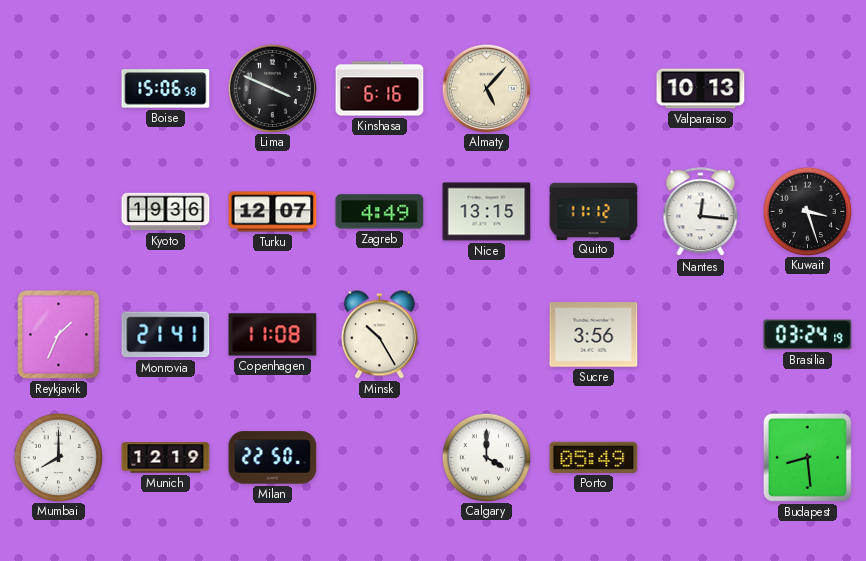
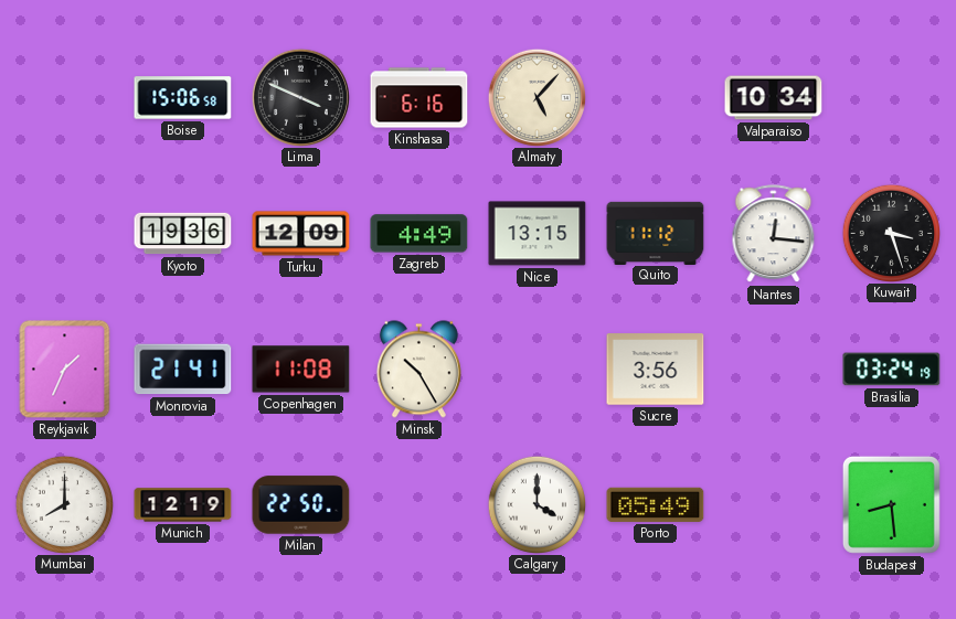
Valparaiso: 10:13 -> 10:34 (774, 98)
Turku: 12:07 -> 12:09 (301, 234)
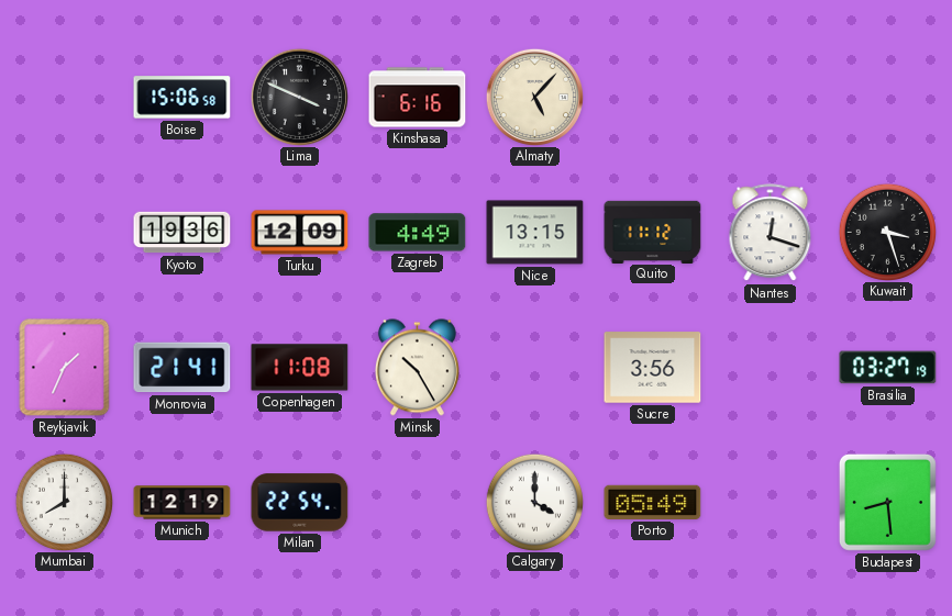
Valparaiso: 10:34 -> none (774, 98)
Nantes: 12:16 -> 12:18 (771, 233)
Brasilia: 03:24 -> 03:27 (888, 368)
Milan: 22:50 -> 22:54 (300, 503)
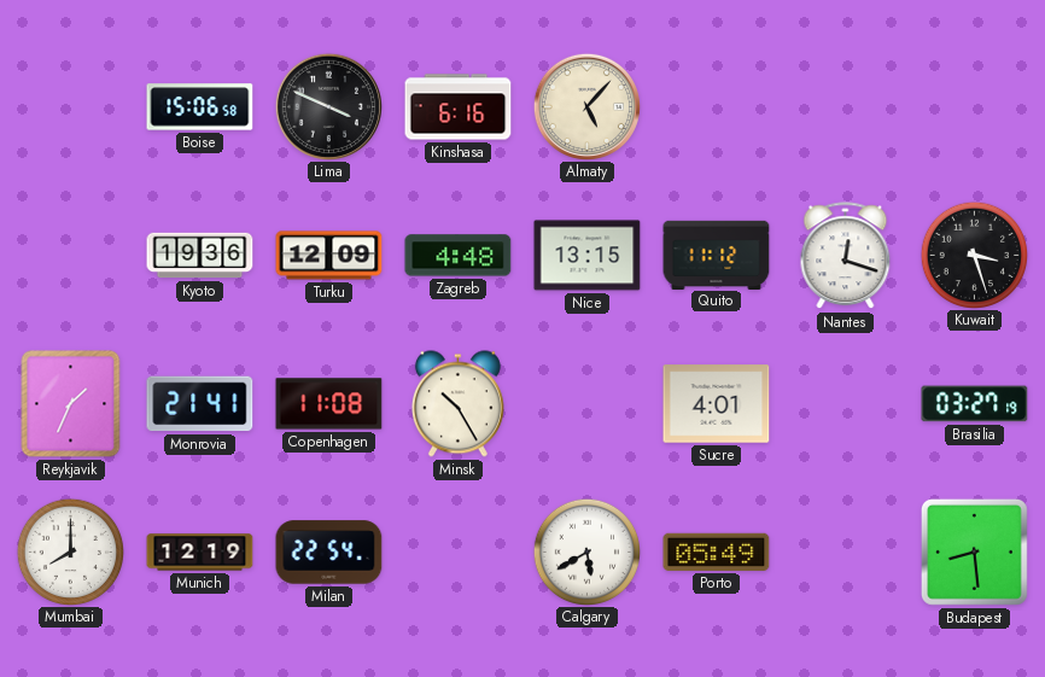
Zagreb: 4:49 -> 4:48 (459, 256)
Sucre: 3:56 -> 4:01 (717, 404)
Calgary: 4:00 -> 5:40 (586, 551)
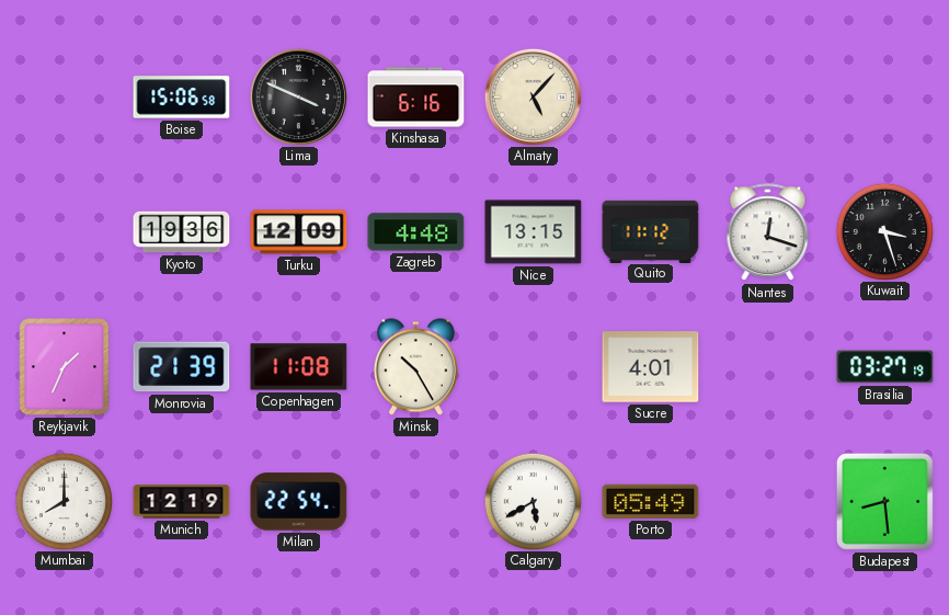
Monrovia: 21:41 -> 21:39 (182, 367)
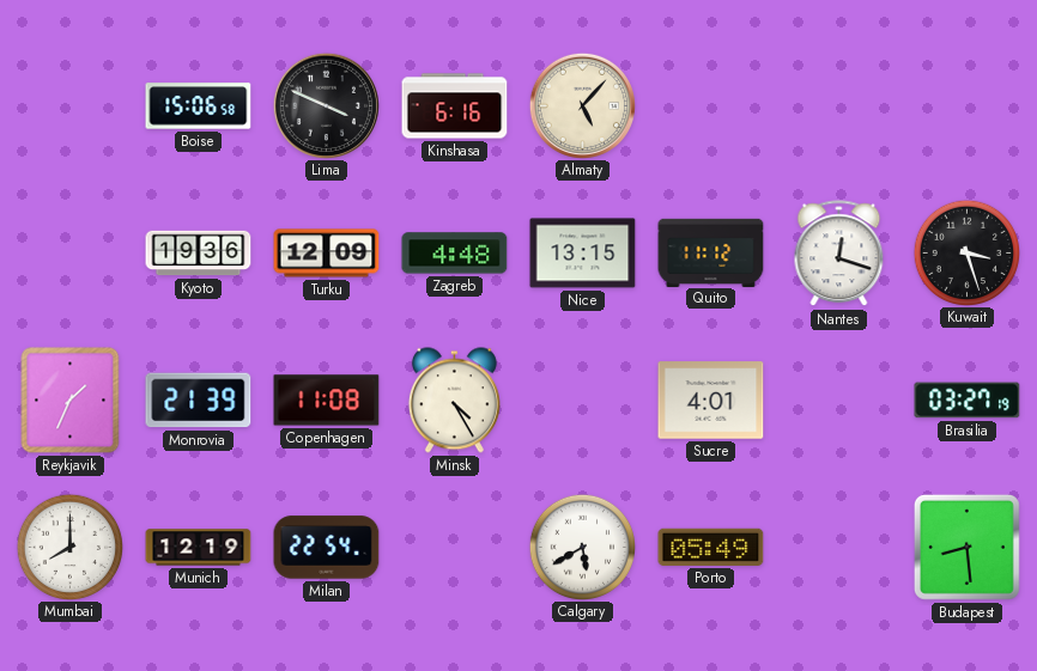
Minsk: 10:25 -> 4:25 (454, 401)
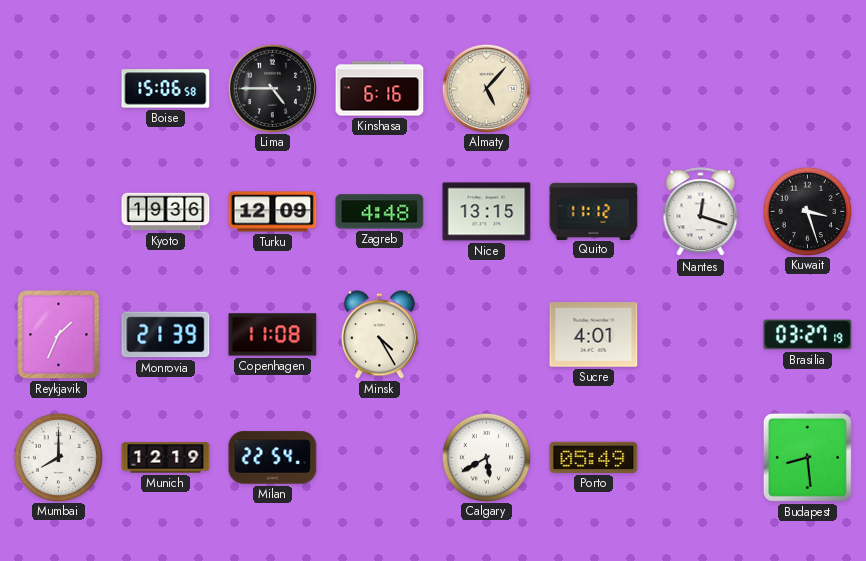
Lima: 3:49 -> 4:45 (272, 88)
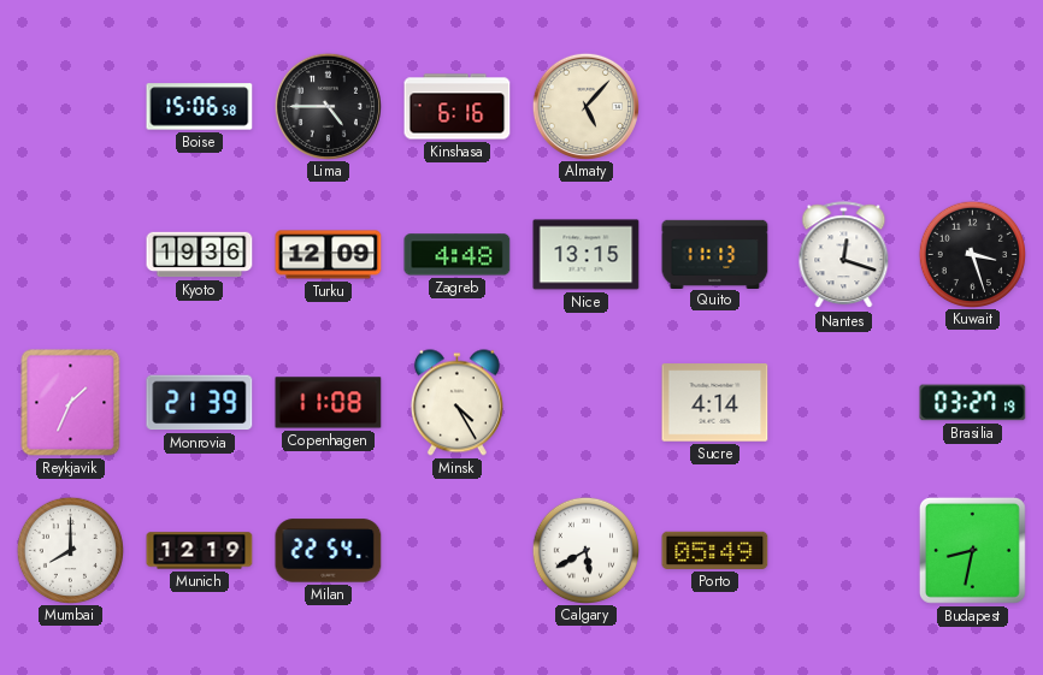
Quito: 11:12 -> 11:13 (715, 254)
Sucre: 4:01 -> 4:14 (715, 403)
Budapest: 8:29 -> 8:32 (972, 550)
